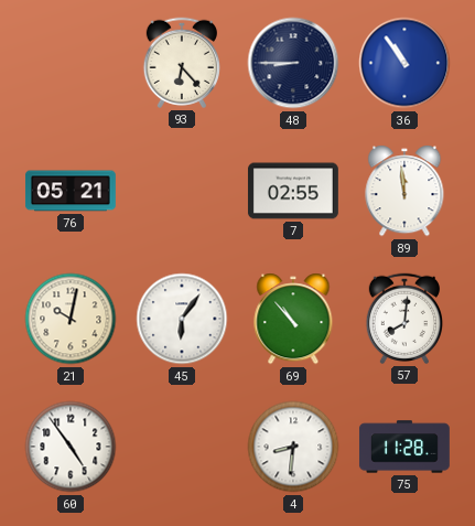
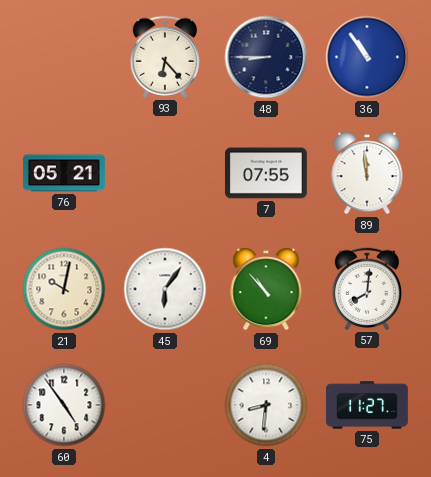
7: 02:55 -> 07:55 (266, 173)
75: 11:28 -> 11:27 (367, 405)
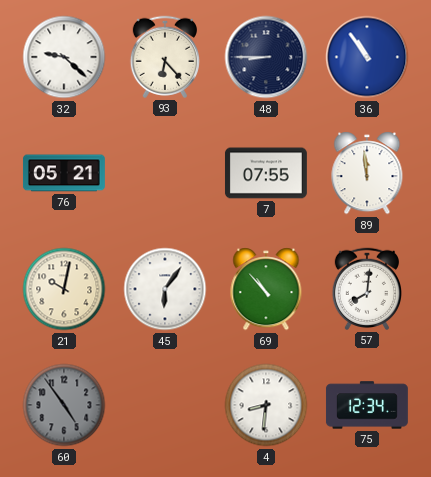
32: none -> 9:22 (64, 57)
60 dial: white -> grey (64, 405)
75: 11:27 -> 12:34 (367, 405)
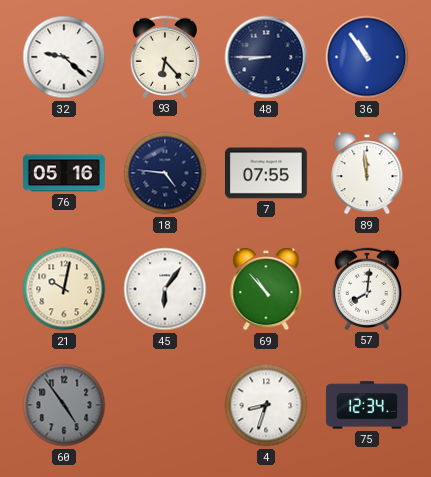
76: 05:21 -> 05:16 (64, 173)
18: none -> 4:46 (165, 173)
4: 8:31 -> 8:33 (266, 405)
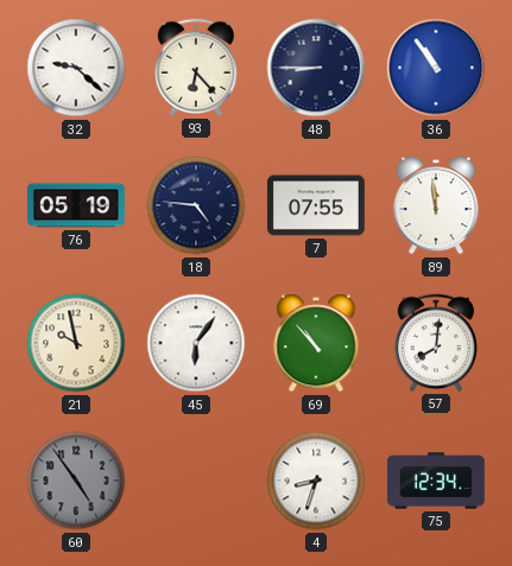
76: 05:16 -> 05:19 (76, 205)
21: 10:02 -> 9:58 (76, 343)
